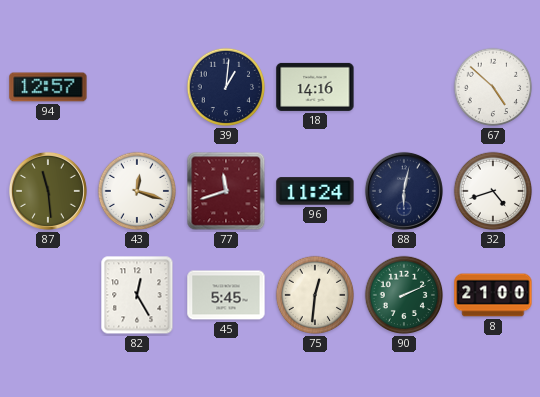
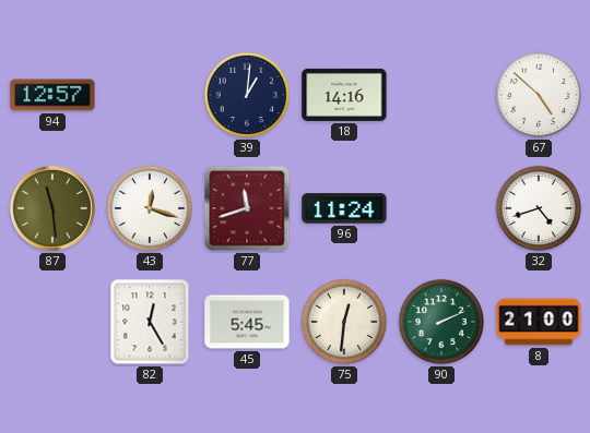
88: 6:02 -> none (404, 191)
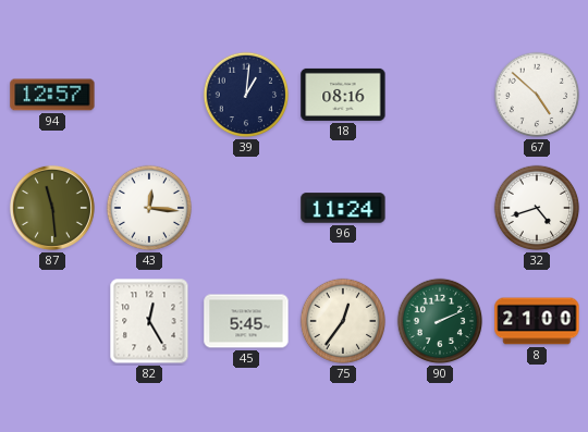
18: 14:16 -> 08:16 (343, 95)
43: 12:18 -> 12:16 (149, 208)
77: 11:42 -> none (247, 208)
75: 12:31 -> 12:36 (343, 321)
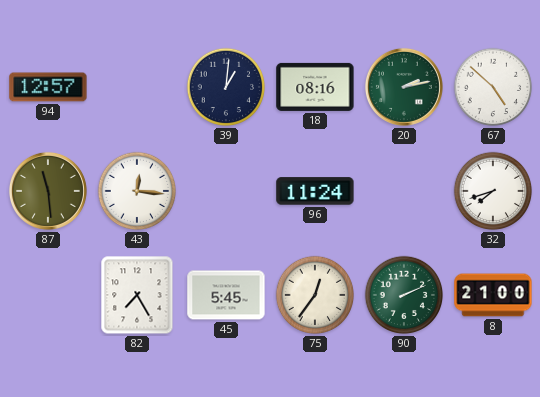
20: none -> 2:13 (404, 87)
32: 4:42 -> 7:42 (493, 191)
82: 12:25 -> 7:25 (137, 295)
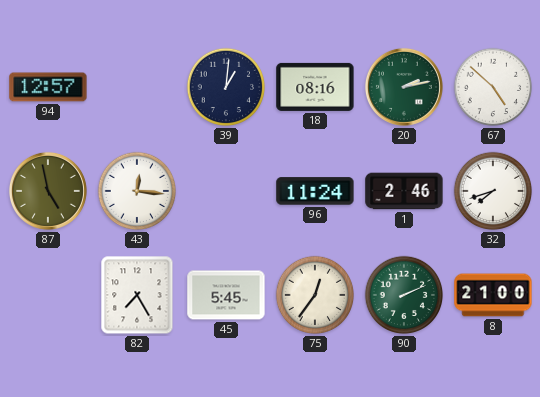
87: 11:29 -> 4:58 (48, 191)
1: none -> 2:46 (404, 191)
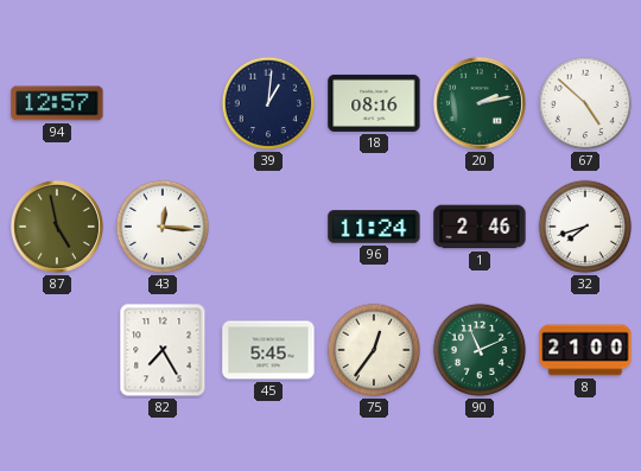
90: 2:11 -> 11:11 (480, 350)
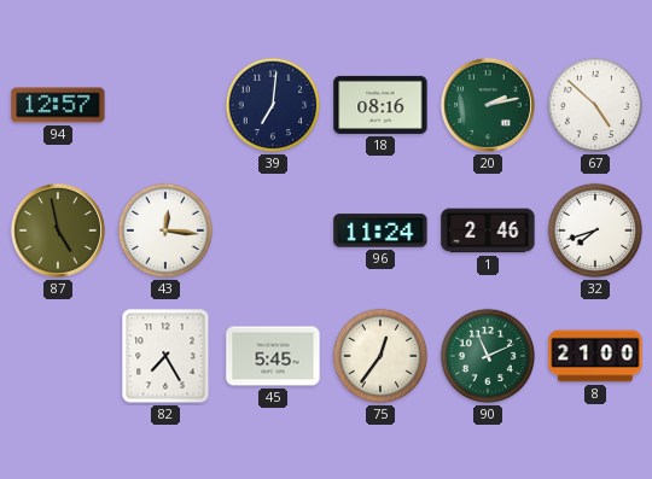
39: 1:01 -> 7:01 (273, 105)
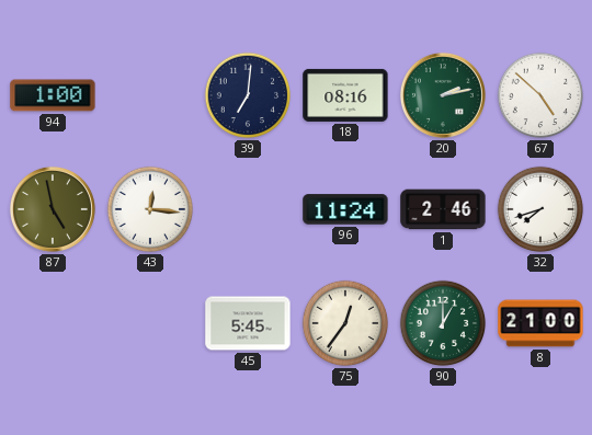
94: 12:57 -> 1:00 (53, 95)
82: 7:25 -> none (165, 356)
90: 11:11 -> 1:00 (443, 323)
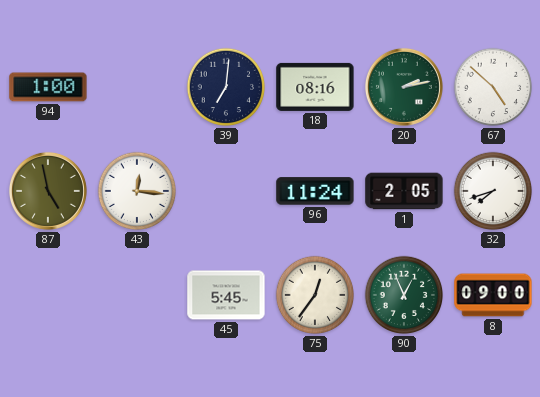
1: 2:46 -> 2:05 (404, 191)
90: 1:00 -> 12:56 (404, 295)
8: 21:00 -> 09:00 (493, 295)
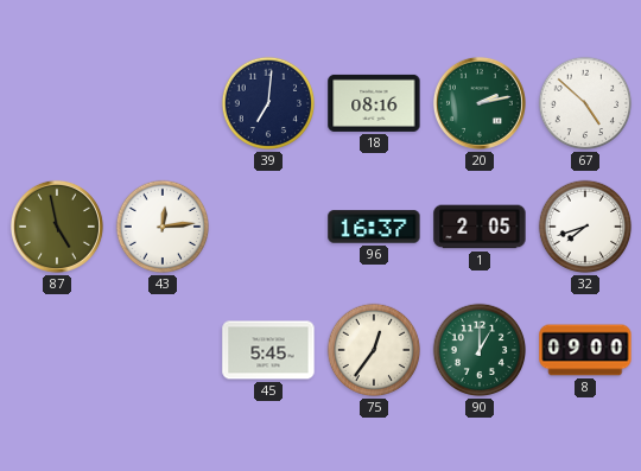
94: 1:00 -> none (48, 87)
43: 12:16 -> 12:14 (163, 227)
96: 11:24 -> 16:37 (374, 227)
90: 12:56 -> 1:00 (480, 350)
